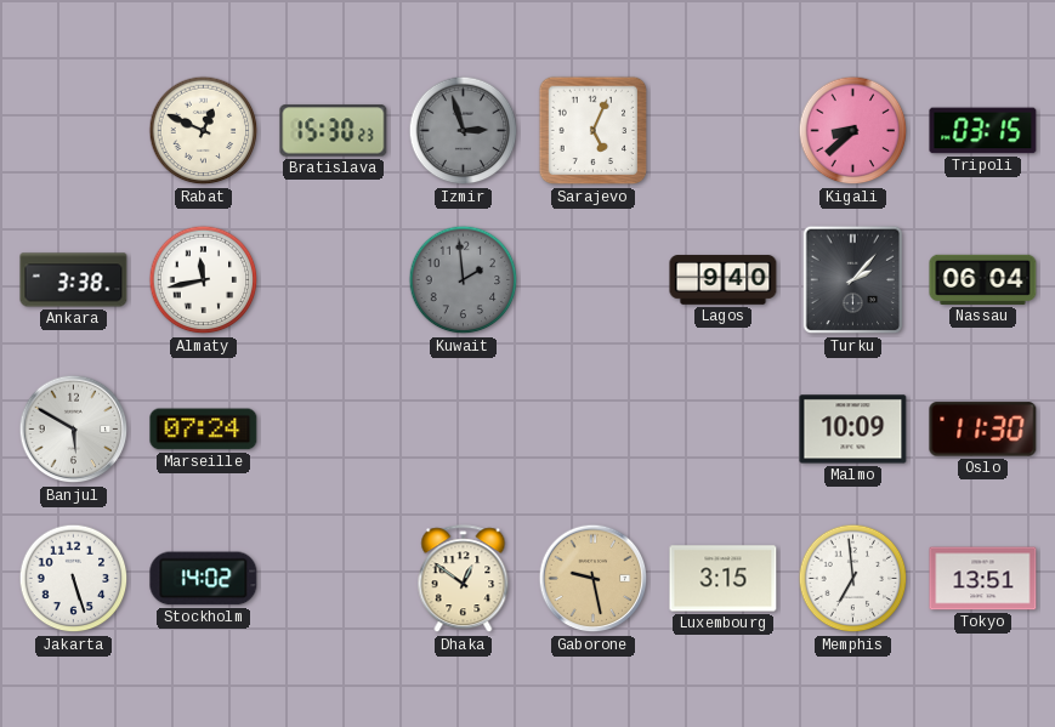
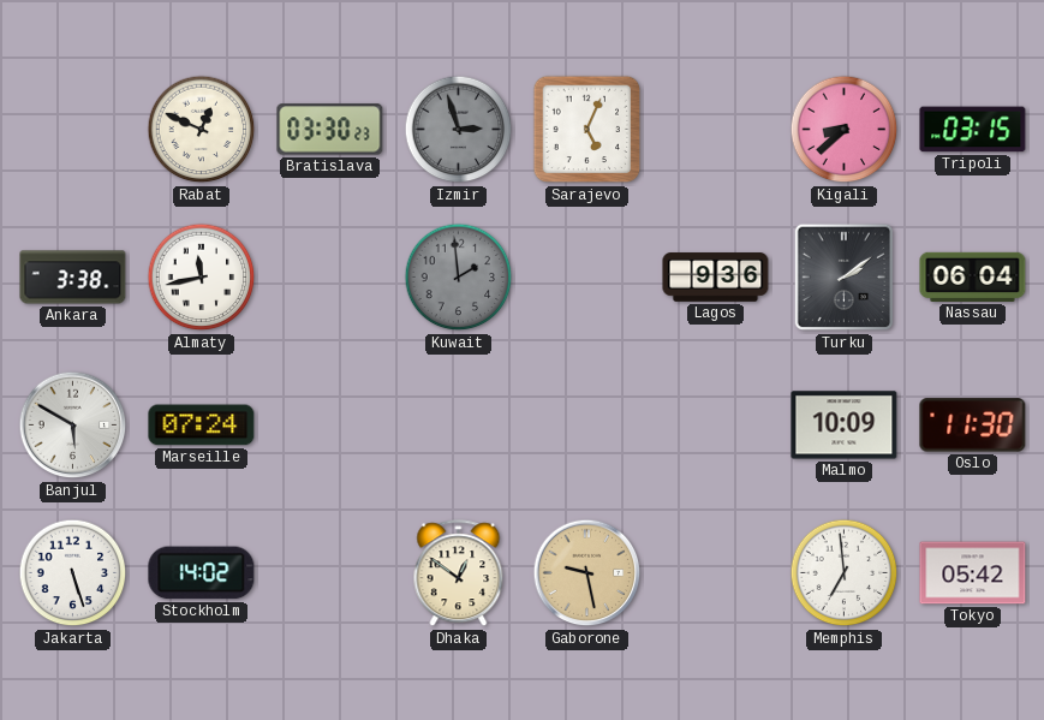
Bratislava: 15:30 -> 03:30 (330, 130)
Lagos: 9:40 -> 9:36 (716, 278)
Turku: 2:07 -> 2:09 (845, 278)
Luxembourg: 3:15 -> none (724, 579)
Tokyo: 13:51 -> 05:42 (973, 573)
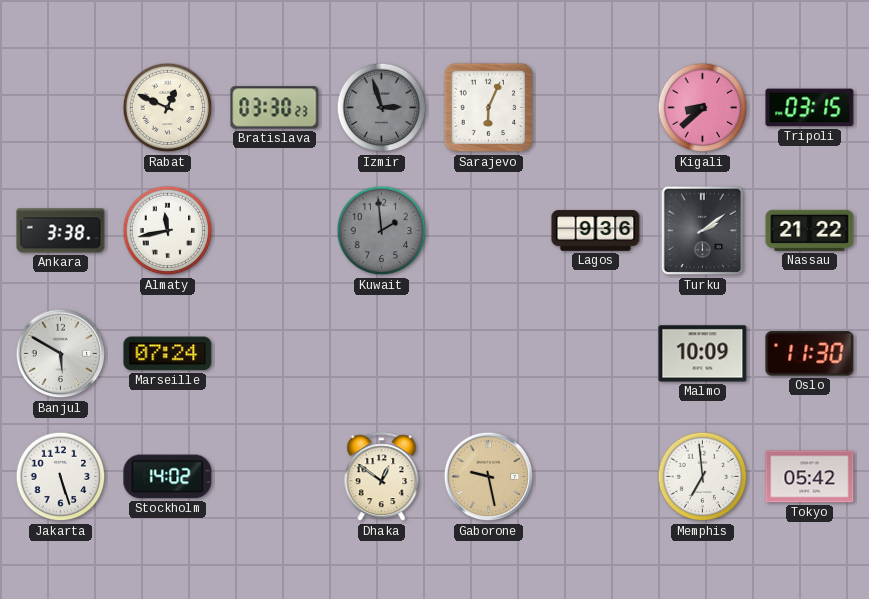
Sarajevo: 5:04 -> 6:04 (489, 108)
Nassau: 06:04 -> 21:22 (810, 230)
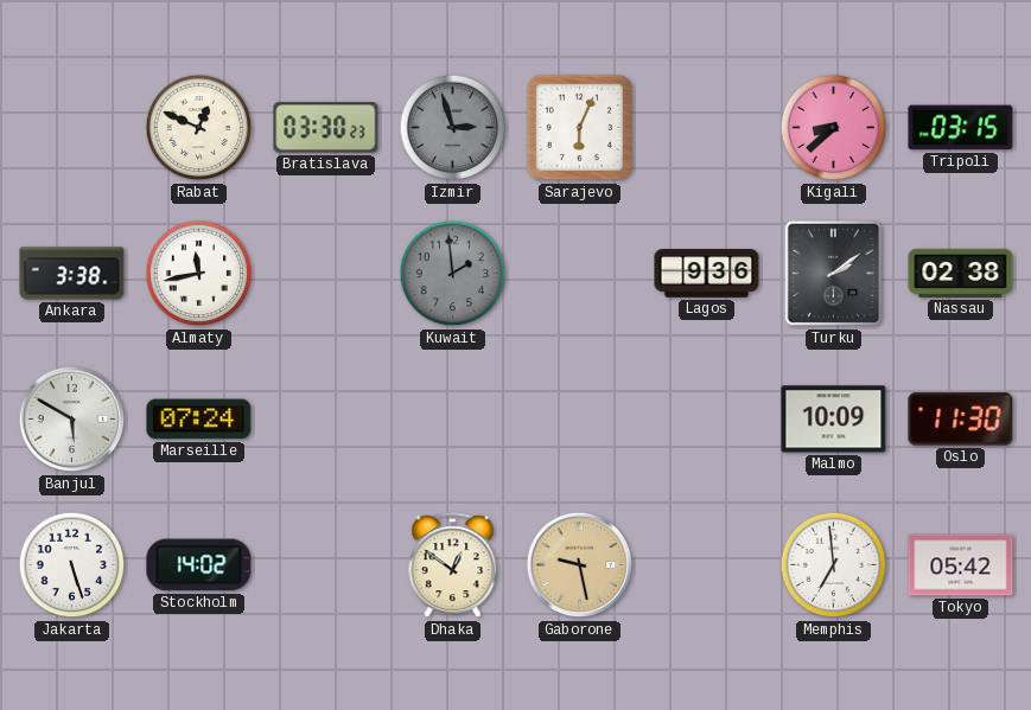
Nassau: 21:22 -> 02:38 (961, 273)
